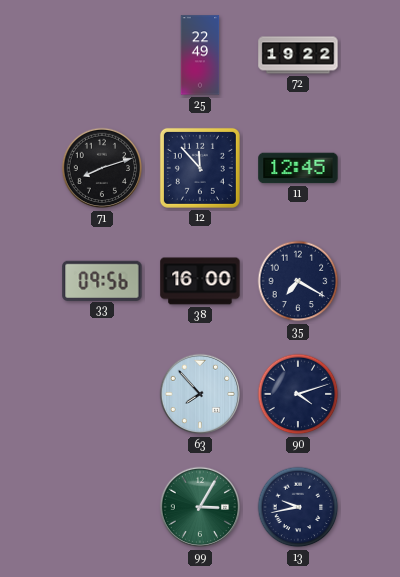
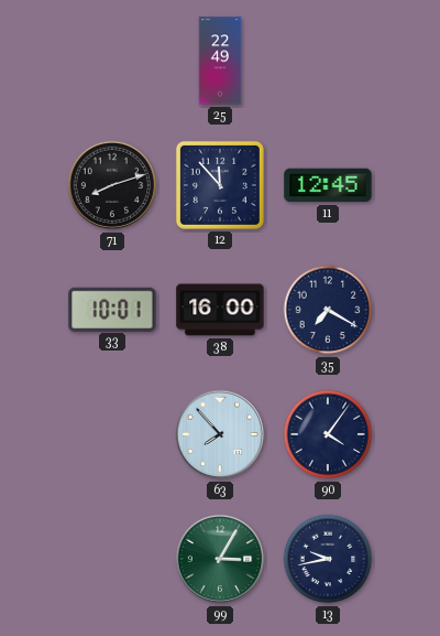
72: 19:22 -> none (298, 55)
33: 09:56 -> 10:01 (112, 309)
90: 4:12 -> 4:06 (328, 434)
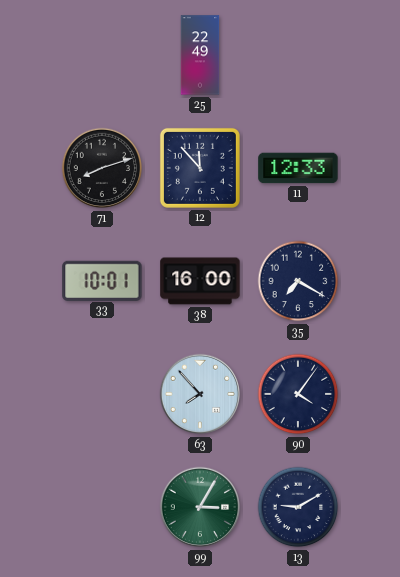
11: 12:45 -> 12:33 (298, 168)
13: 9:43 -> 9:10 (298, 507)
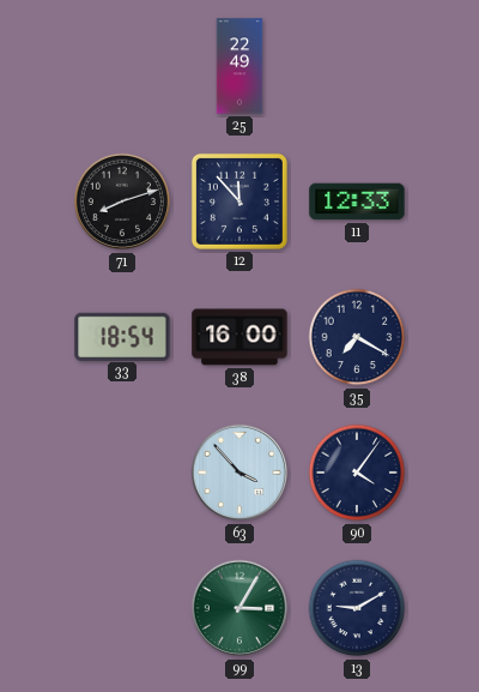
33: 10:01 -> 18:54 (122, 336)
63: 7:53 -> 3:53 (238, 473)
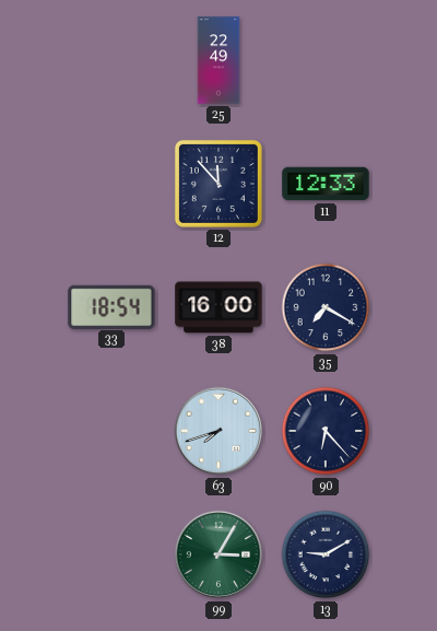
71: 8:12 -> none (121, 201)
63: 3:53 -> 7:42 (217, 431)
90: 4:06 -> 6:23 (326, 431)
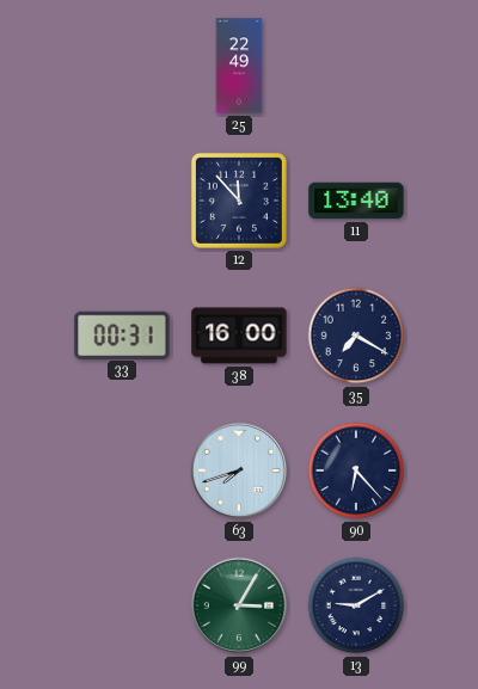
11: 12:33 -> 13:40 (356, 201)
33: 18:54 -> 00:31 (122, 334)
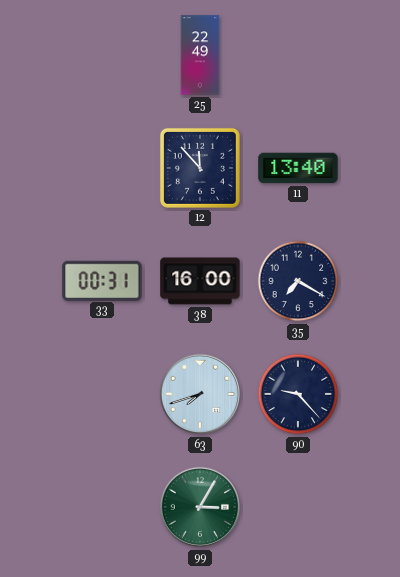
90: 6:23 -> 9:23 (298, 394)
13: 9:10 -> none (356, 605)
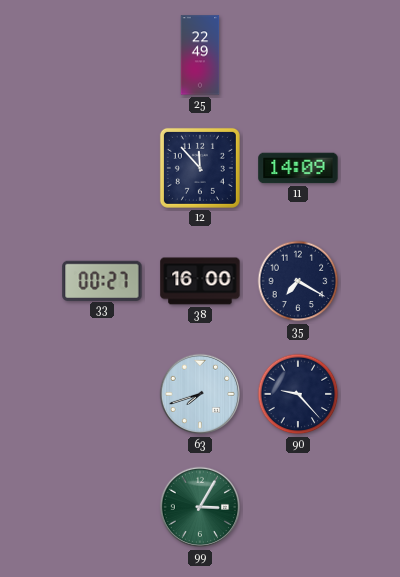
11: 13:40 -> 14:09 (298, 168)
33: 00:31 -> 00:27 (102, 280)
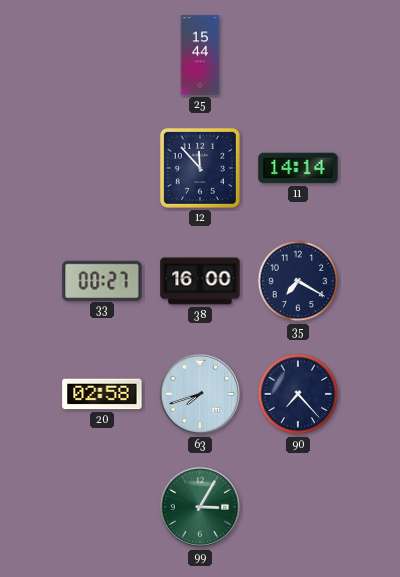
25: 22:49 -> 15:44 (200, 55)
11: 14:09 -> 14:14 (298, 168)
20: none -> 02:58 (102, 394)
90: 9:23 -> 7:23 (298, 394)
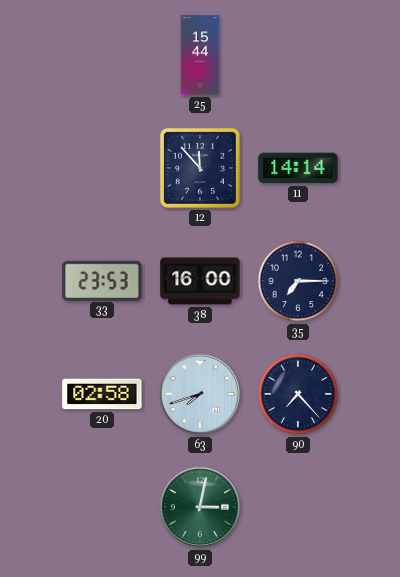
33: 00:27 -> 23:53 (102, 280)
35: 7:20 -> 7:15 (298, 281)
99: 3:05 -> 3:02 (199, 507)
